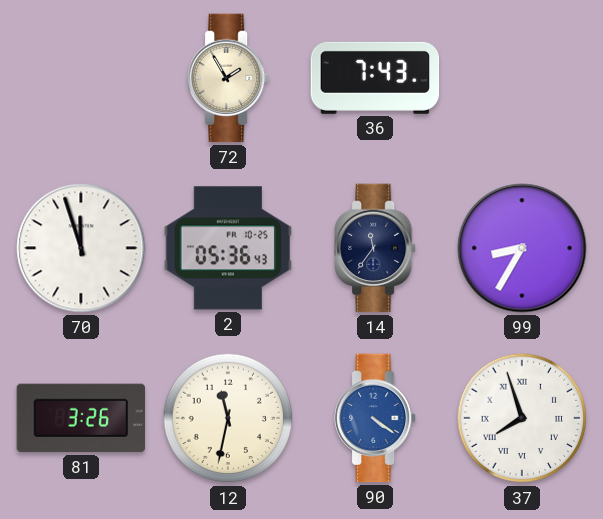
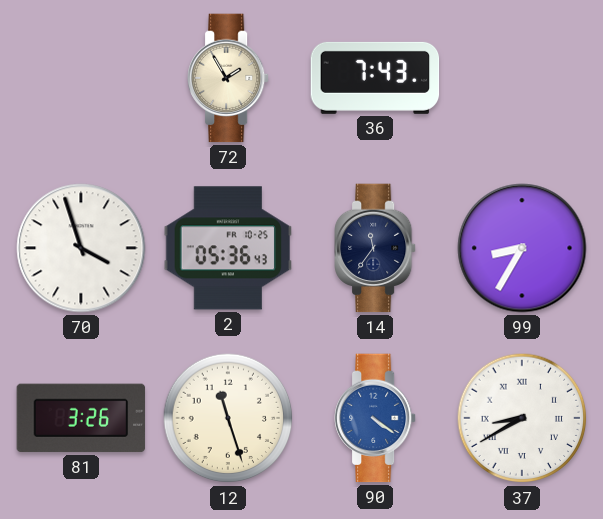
70: 11:57 -> 3:57 (81, 248)
12: 11:32 -> 11:27 (228, 418)
37: 7:57 -> 8:40 (522, 418)
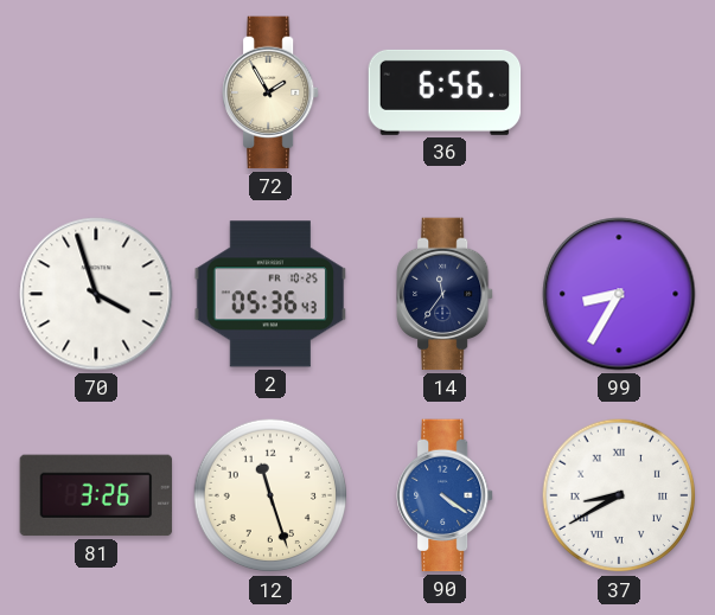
36: 7:43 -> 6:56 (445, 92)
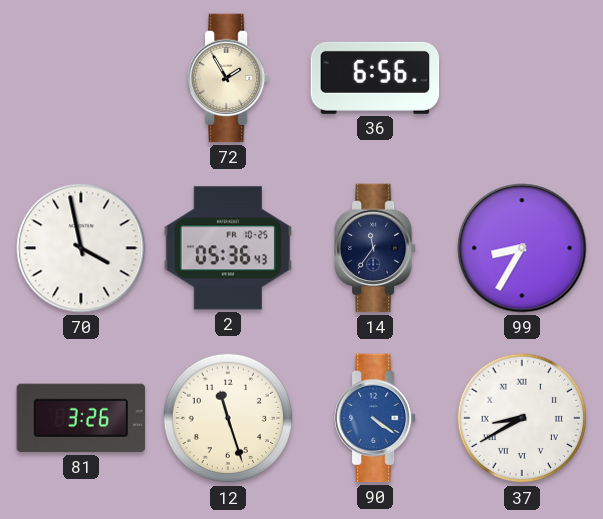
70: 3:57 -> 3:58 (81, 248)
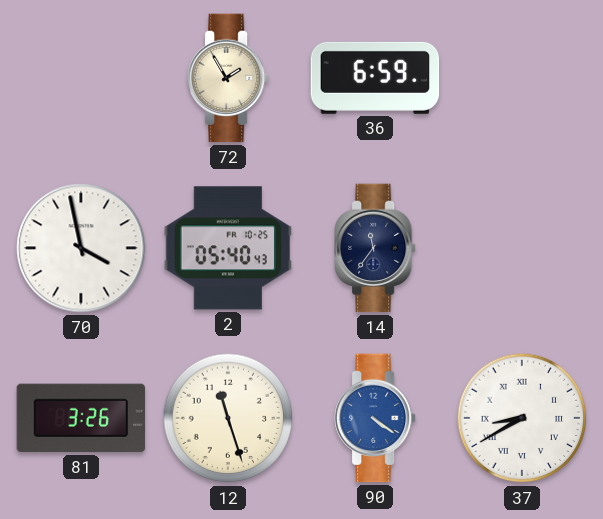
36: 6:56 -> 6:59 (375, 78)
2: 05:36 -> 05:40 (228, 248)
99: 8:35 -> none (522, 248)
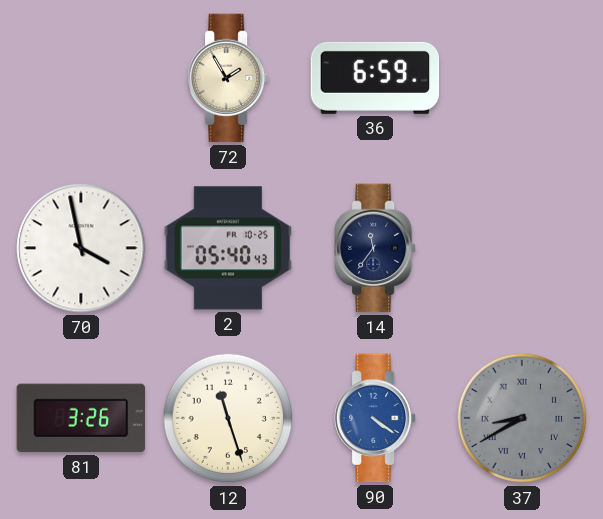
37 dial: white -> grey (522, 418)
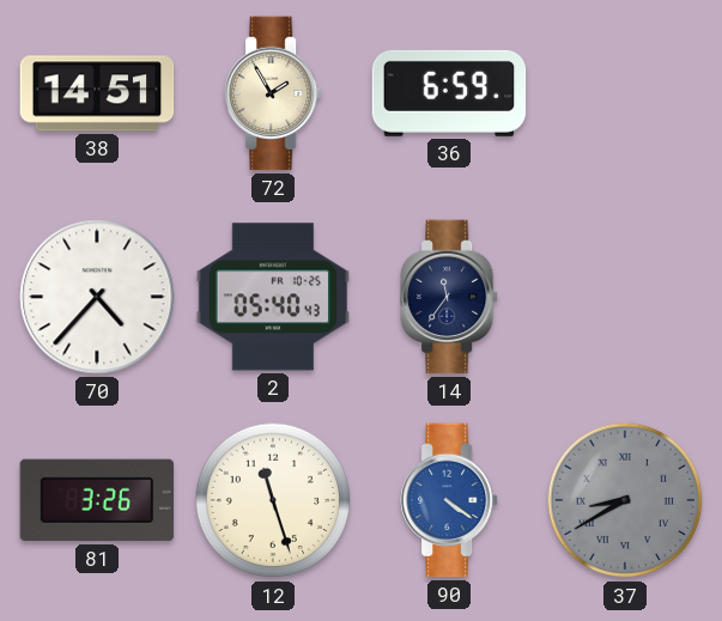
38: none -> 14:51 (97, 93)
70: 3:58 -> 4:37 (97, 297)
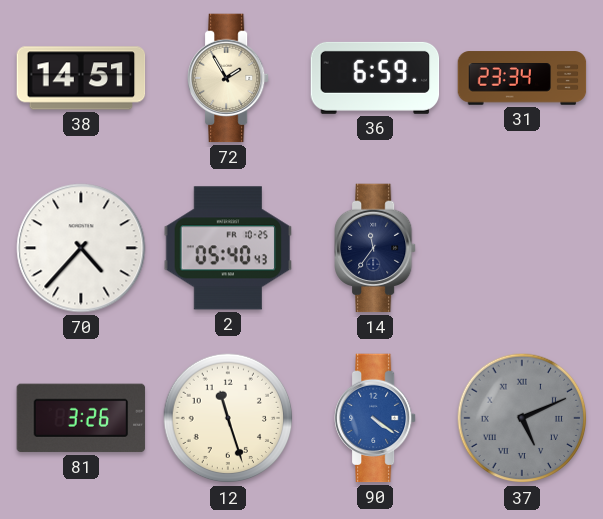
31: none -> 23:34 (522, 78)
37: 8:40 -> 5:11 (522, 418)
